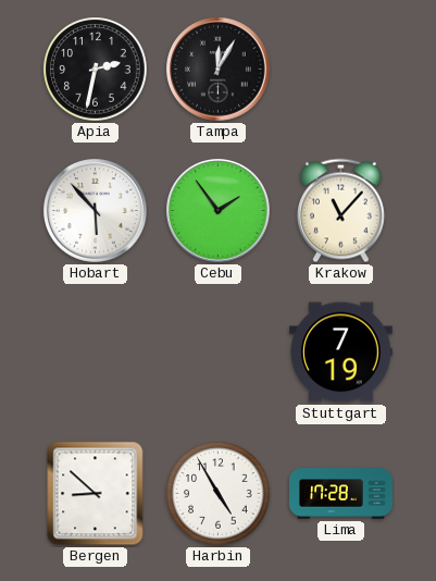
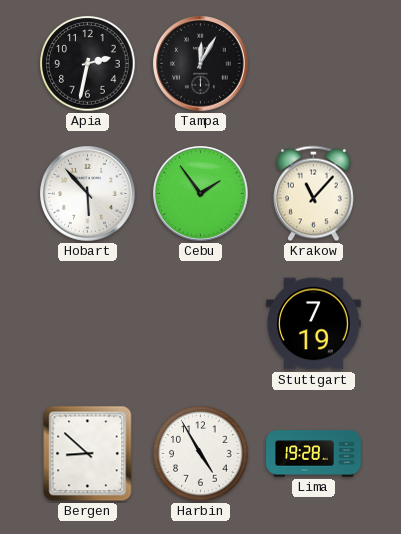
Lima: 17:28 -> 19:28 (314, 454)
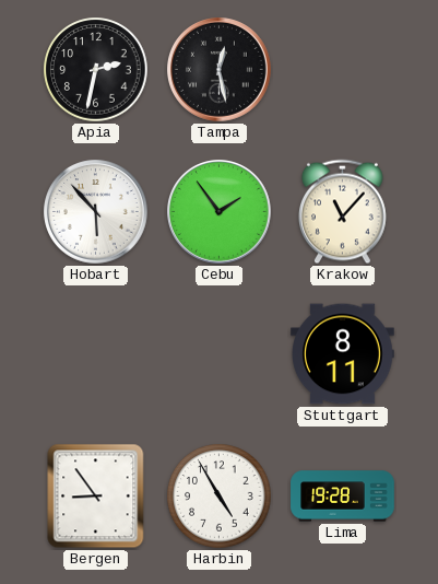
Tampa: 12:05 -> 12:28 (220, 70)
Stuttgart: 7:19 -> 8:11 (343, 354)
Bergen: 8:52 -> 8:54 (96, 497)
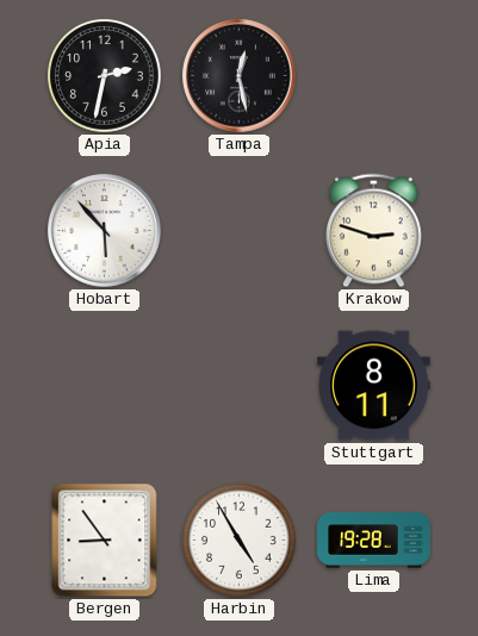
Cebu: 1:54 -> none (220, 212)
Krakow: 11:07 -> 2:48 (374, 231)
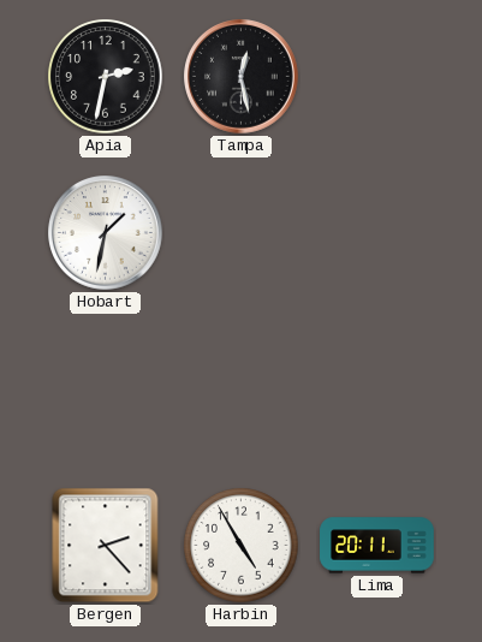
Hobart: 5:53 -> 1:32 (106, 233)
Krakow: 2:48 -> none (374, 231)
Stuttgart: 8:11 -> none (374, 386)
Bergen: 8:54 -> 2:23 (106, 546)
Lima: 19:28 -> 20:11 (377, 546)
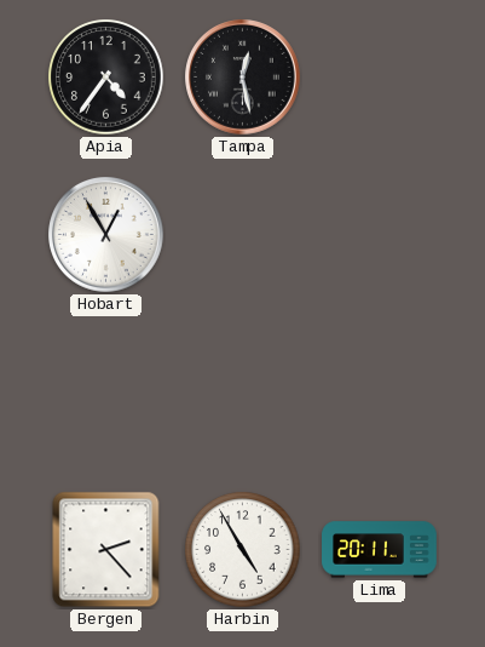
Apia: 2:32 -> 4:36 (106, 78)
Hobart: 1:32 -> 12:55 (106, 235)
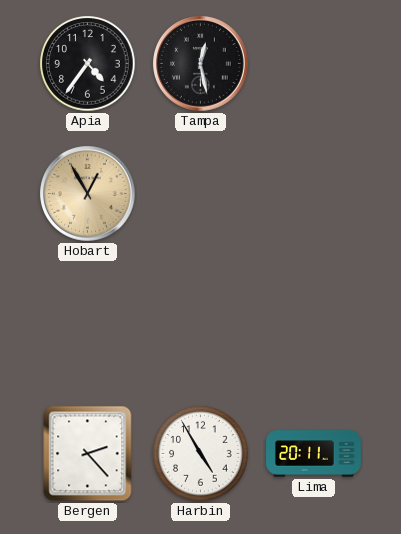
Hobart dial: white -> champagne (88, 194)
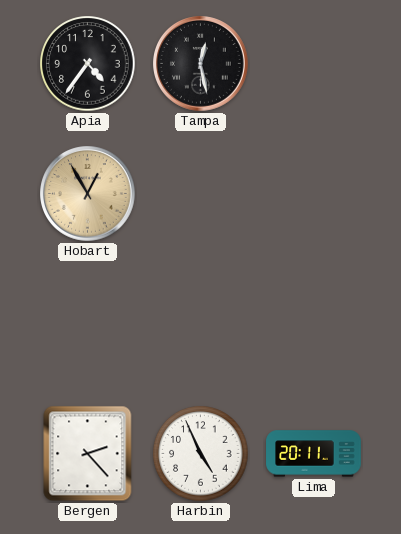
Harbin: 4:55 -> 4:56 (201, 454)
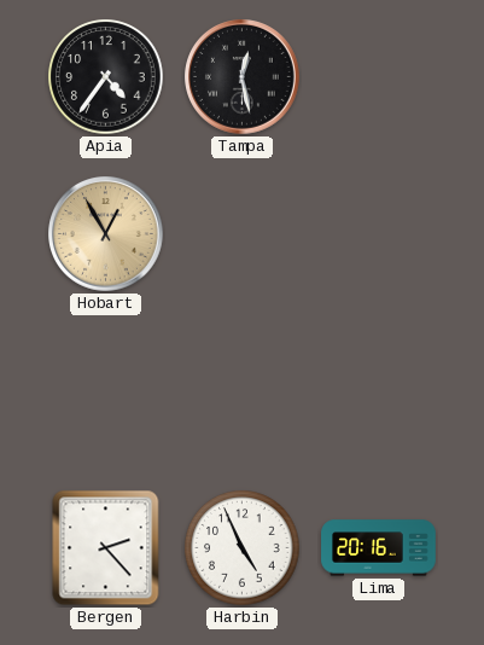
Lima: 20:11 -> 20:16 (379, 548)
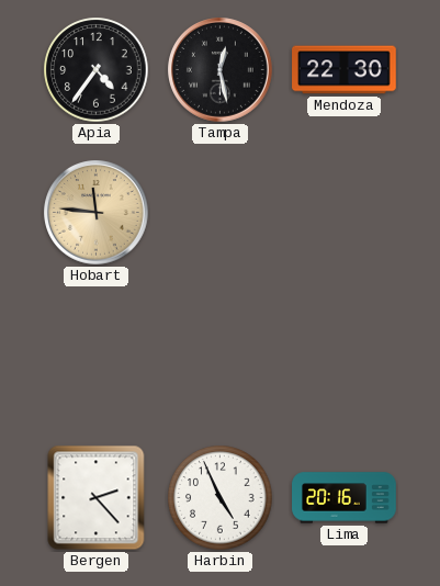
Mendoza: none -> 22:30 (345, 70)
Hobart: 12:55 -> 11:46 (97, 213)
